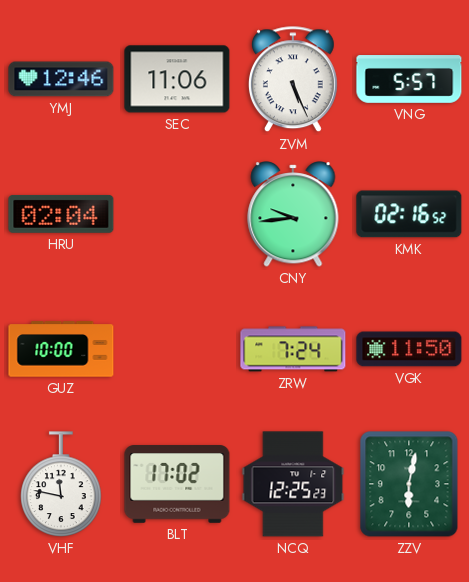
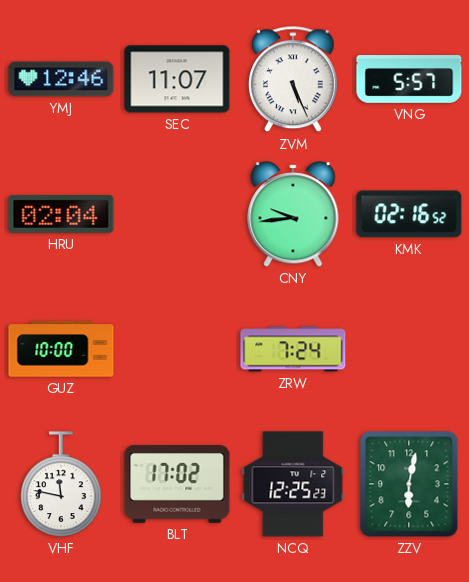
SEC: 11:06 -> 11:07 (177, 79)
VGK: 11:50 -> none (409, 349)
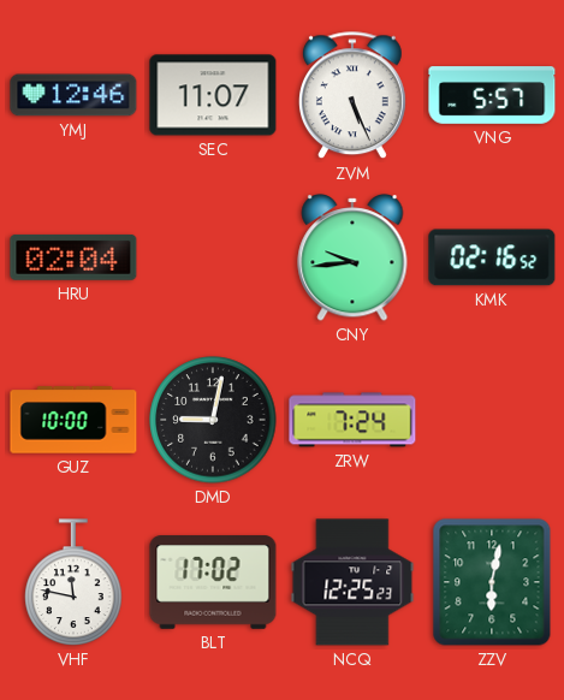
DMD: none -> 9:02 (213, 420)
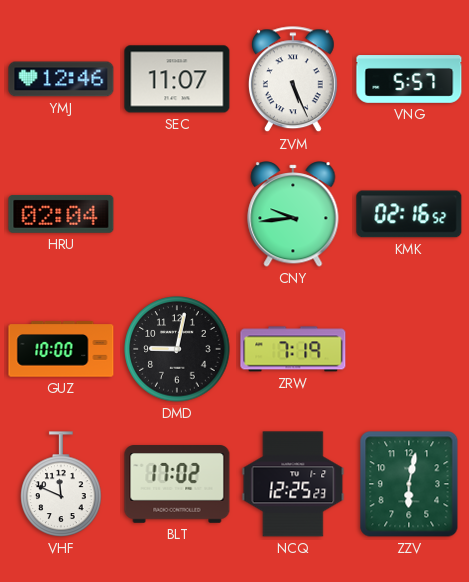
ZRW: 7:24 -> 7:19 (293, 349)
VHF: 11:47 -> 11:49 (61, 484)
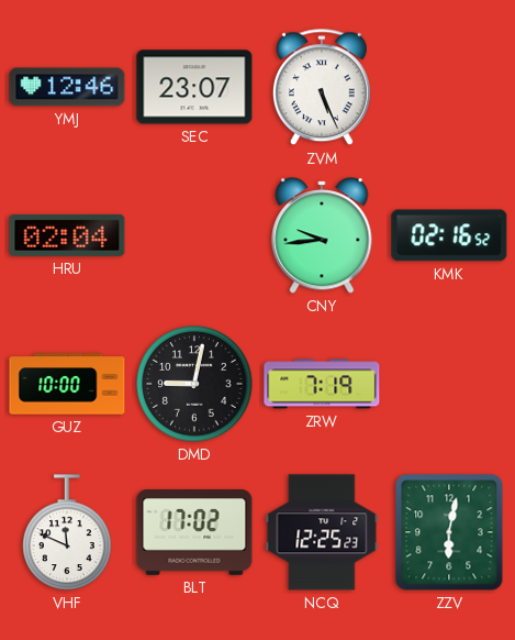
SEC: 11:07 -> 23:07 (194, 87)
VNG: 5:57 -> none (409, 79)
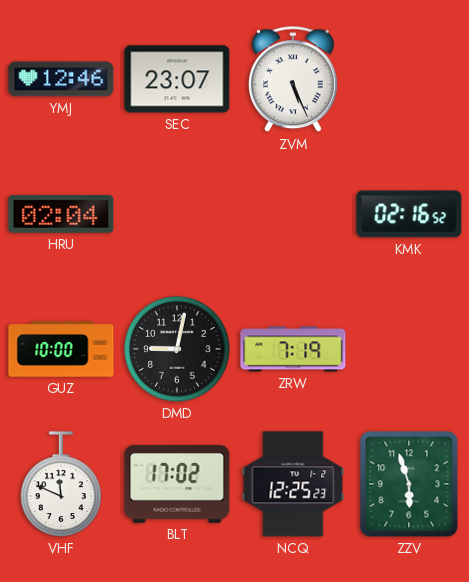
CNY: 9:44 -> none (322, 235)
ZZV: 6:02 -> 5:57 (409, 484)
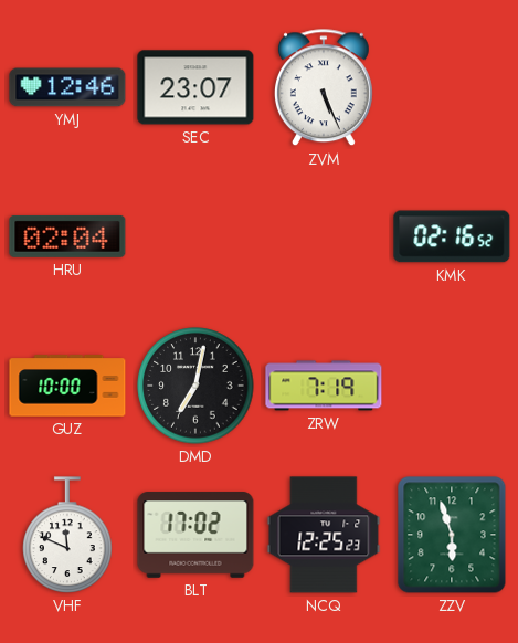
DMD: 9:02 -> 7:02 (195, 386)
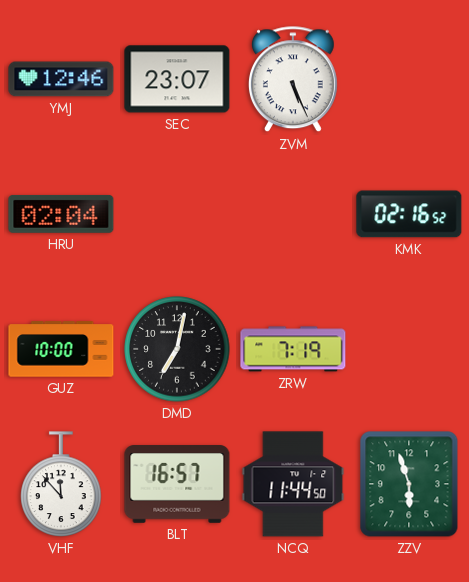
VHF: 11:49 -> 11:53 (61, 484)
BLT: 17:02 -> 16:57 (177, 484)
NCQ: 12:25 -> 11:44 (293, 484)
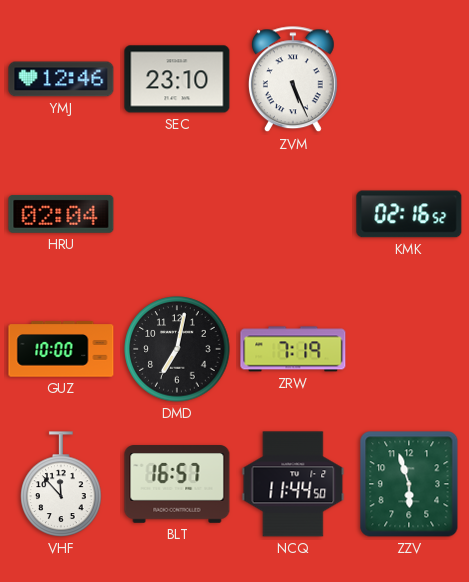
SEC: 23:07 -> 23:10 (177, 79)
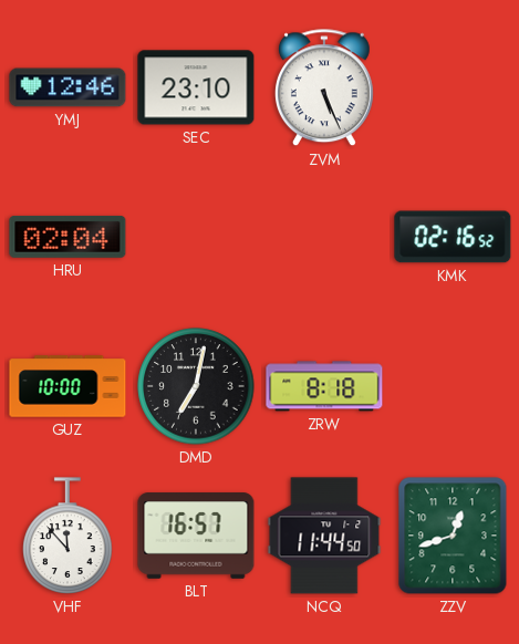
ZRW: 7:19 -> 8:18 (324, 386)
ZZV: 5:57 -> 12:42 (453, 536)
